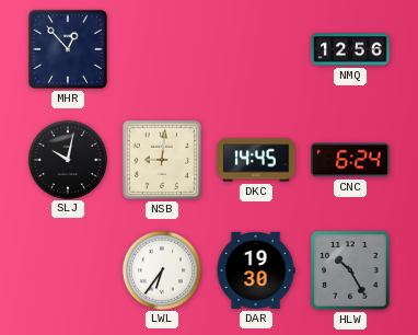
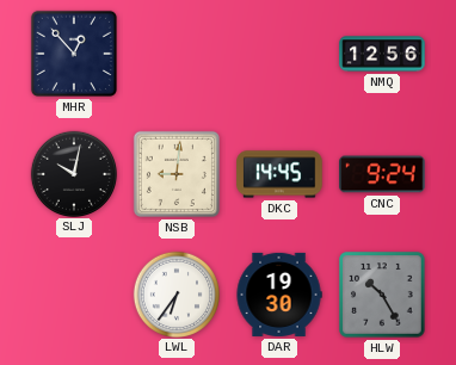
CNC: 6:24 -> 9:24 (382, 174)
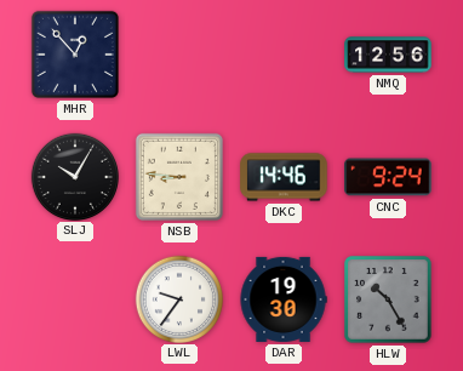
SLJ: 10:02 -> 10:05 (74, 176)
NSB: 9:01 -> 8:46 (179, 177)
DKC: 14:45 -> 14:46 (284, 177)
LWL: 6:36 -> 9:36 (178, 298)
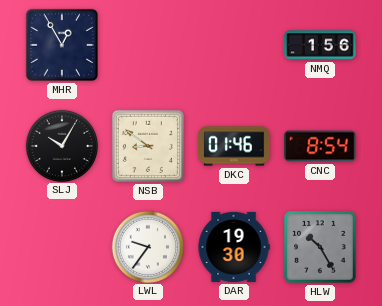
MHR: 12:53 -> 12:55 (62, 45)
NMQ: 12:56 -> 1:56 (320, 45)
NSB: 8:46 -> 8:51 (148, 146)
DKC: 14:46 -> 01:46 (234, 146)
CNC: 9:24 -> 8:54 (320, 146)
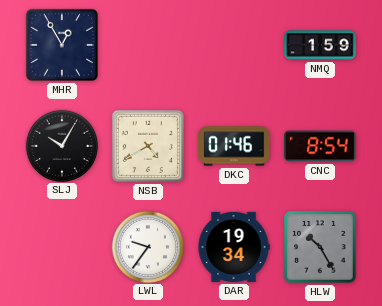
NMQ: 1:56 -> 1:59 (320, 45)
NSB: 8:51 -> 4:40 (148, 146)
DAR: 19:30 -> 19:34 (234, 247)
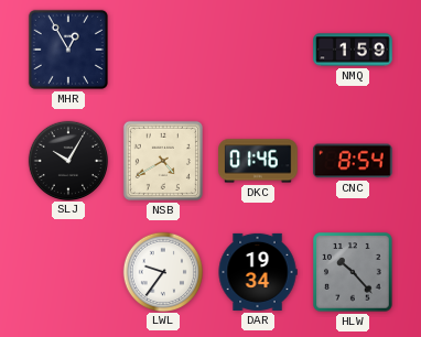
HLW: 10:25 -> 10:23 (353, 272)
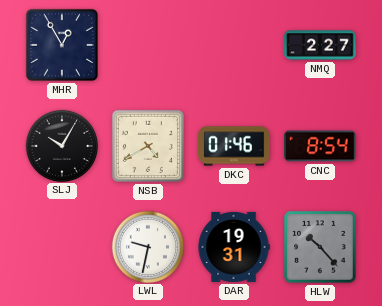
NMQ: 1:59 -> 2:27 (320, 45)
LWL: 9:36 -> 9:32 (147, 246)
DAR: 19:34 -> 19:31 (234, 247)
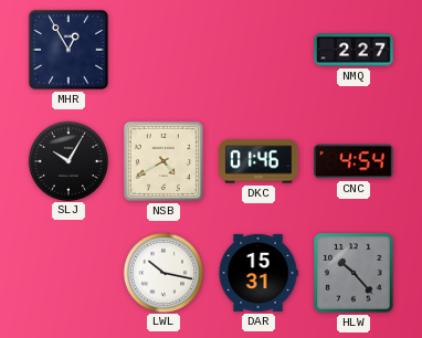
CNC: 8:54 -> 4:54 (354, 161)
LWL: 9:32 -> 10:17 (162, 272)
DAR: 19:31 -> 15:31 (259, 273)
